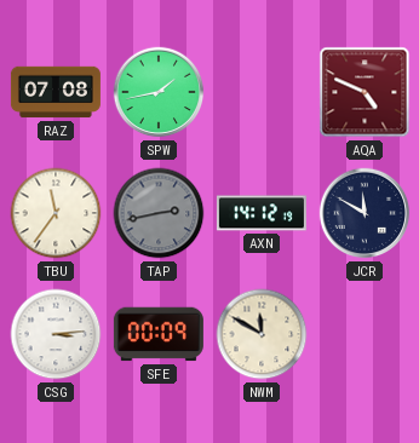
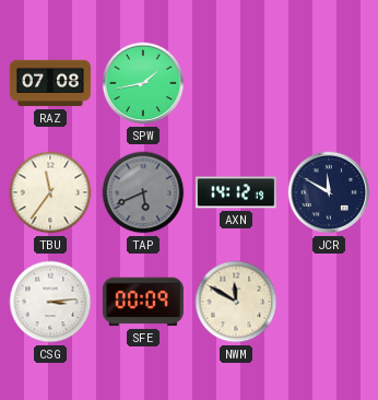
AQA: 4:49 -> none (365, 92)
TAP: 2:43 -> 5:41 (143, 192)
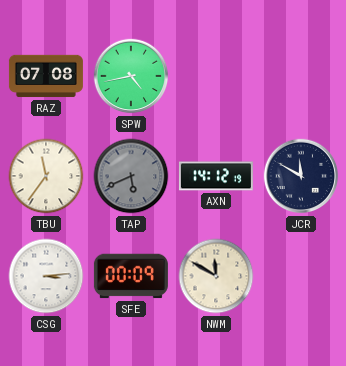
SPW: 1:43 -> 4:43 (131, 76)
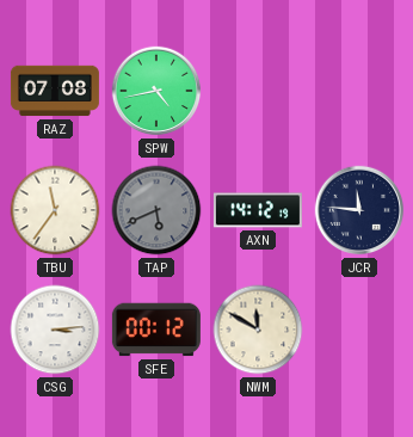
JCR: 11:50 -> 11:46 (359, 210)
SFE: 00:09 -> 00:12 (156, 330)
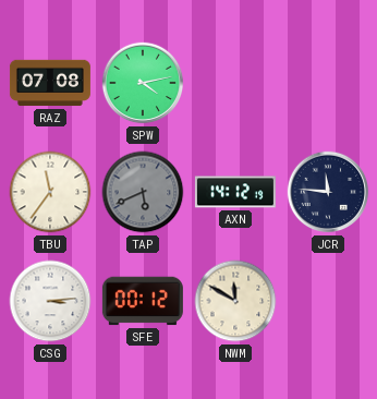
SPW: 4:43 -> 4:13 (143, 83)
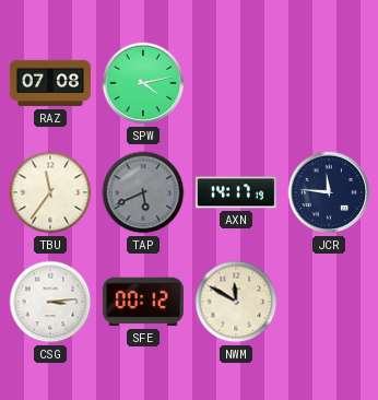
AXN: 14:12 -> 14:17 (236, 192)
